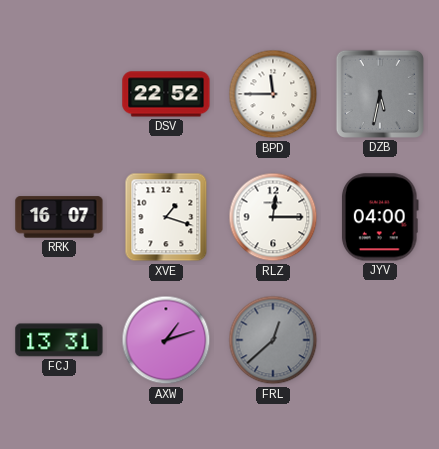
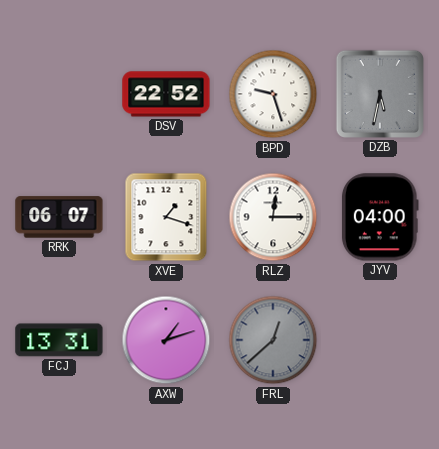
BPD: 11:45 -> 9:27 (273, 94)
RRK: 16:07 -> 06:07 (59, 217)
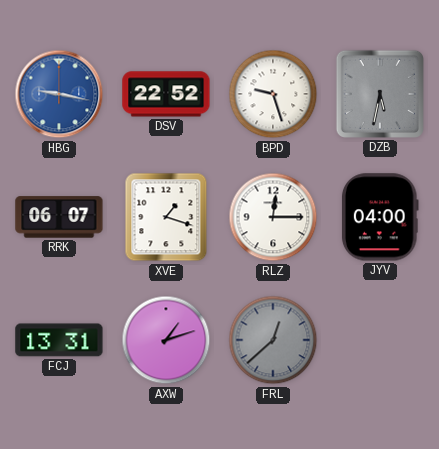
HBG: none -> 9:17 (59, 94)
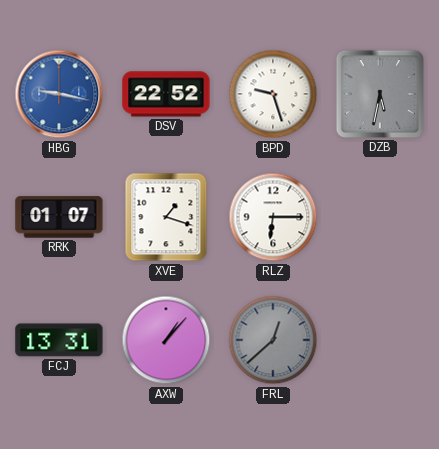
RRK: 06:07 -> 01:07 (59, 217)
RLZ: 12:15 -> 6:15 (273, 217)
JYV: 04:00 -> none (380, 217)
AXW: 1:12 -> 1:07 (166, 340)
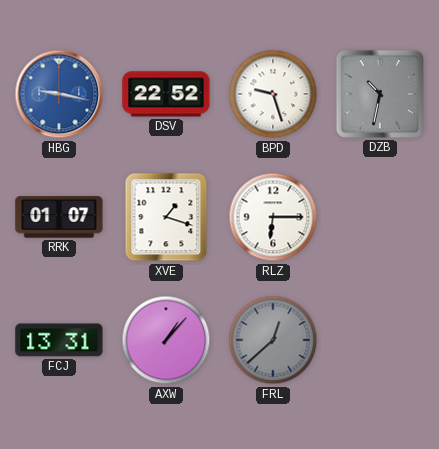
DZB: 5:32 -> 10:32 (380, 94)
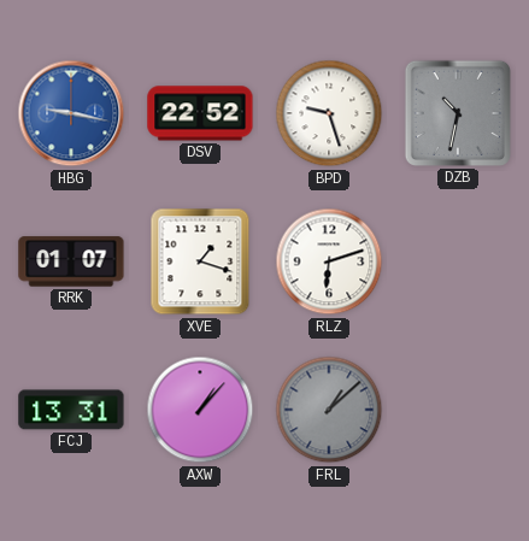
RLZ: 6:15 -> 6:12 (329, 261)
FRL: 12:38 -> 1:08 (329, 410)
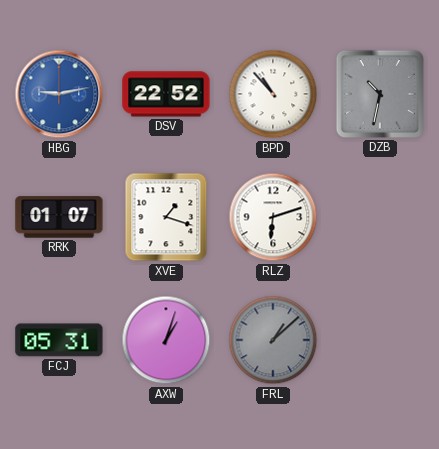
HBG: 9:17 -> 9:13 (59, 94)
BPD: 9:27 -> 10:53 (273, 94)
FCJ: 13:31 -> 05:31 (59, 340)
AXW: 1:07 -> 1:03 (166, 340)
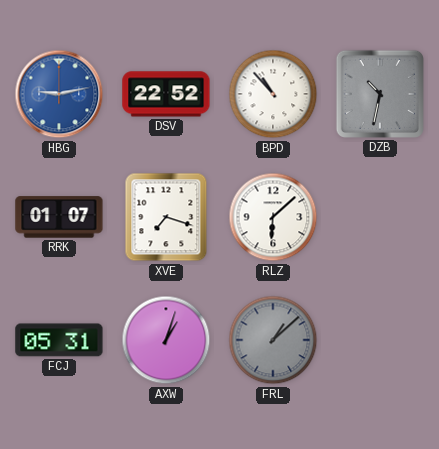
XVE: 1:18 -> 7:18 (166, 217)
RLZ: 6:12 -> 6:08 (273, 217)
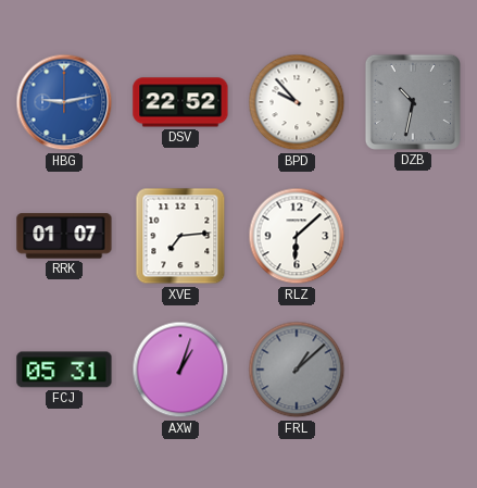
BPD: 10:53 -> 9:53 (297, 102)
XVE: 7:18 -> 7:14 (180, 236)
